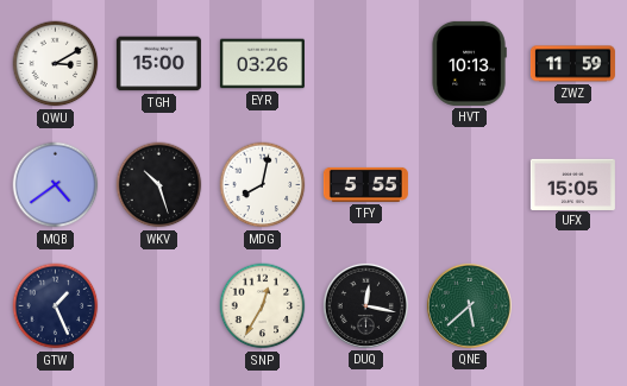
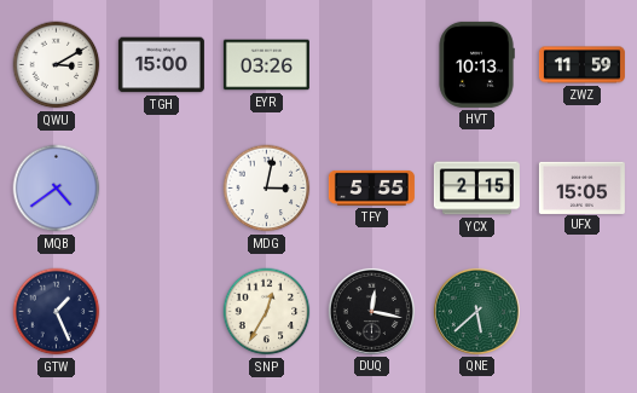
WKV: 10:27 -> none (159, 185)
MDG: 8:02 -> 3:02 (267, 189)
YCX: none -> 2:15 (476, 189)
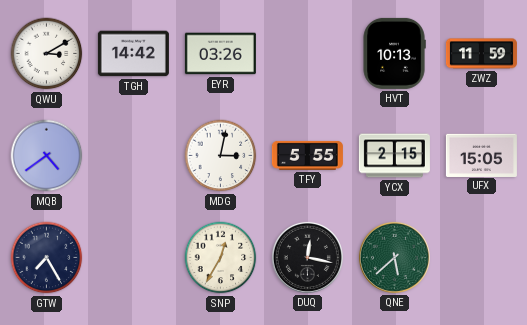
TGH: 15:00 -> 14:42 (133, 54)
GTW: 1:26 -> 7:25 (47, 258)
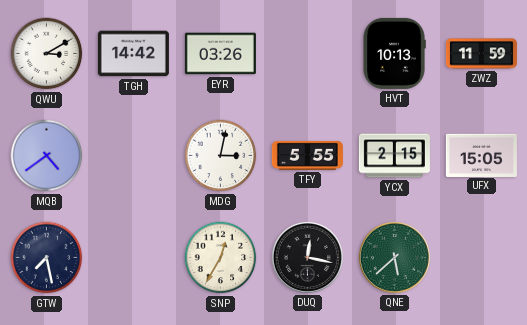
GTW: 7:25 -> 7:28 (47, 258)
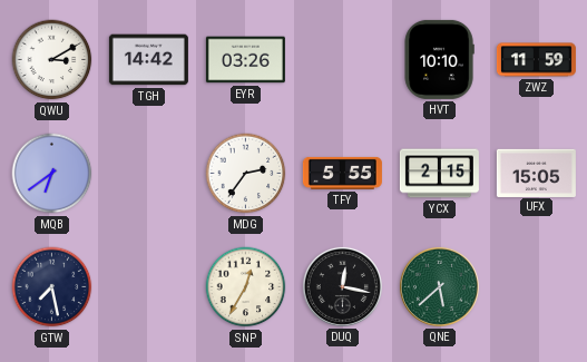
HVT: 10:13 -> 10:10 (439, 59)
MQB: 4:39 -> 6:39 (52, 174)
MDG: 3:02 -> 2:36 (246, 174)
